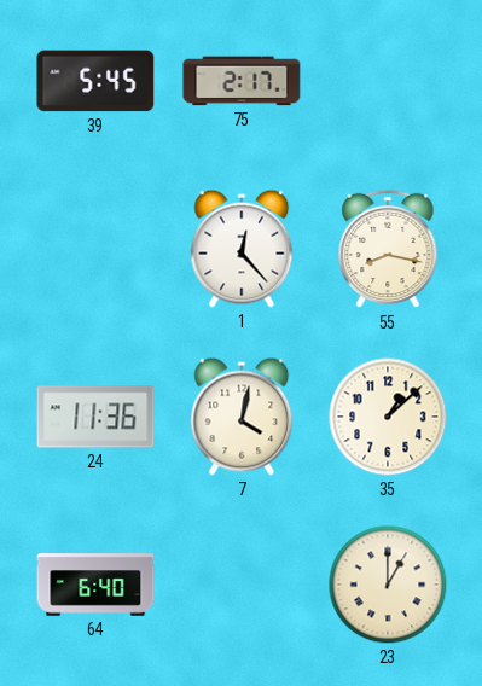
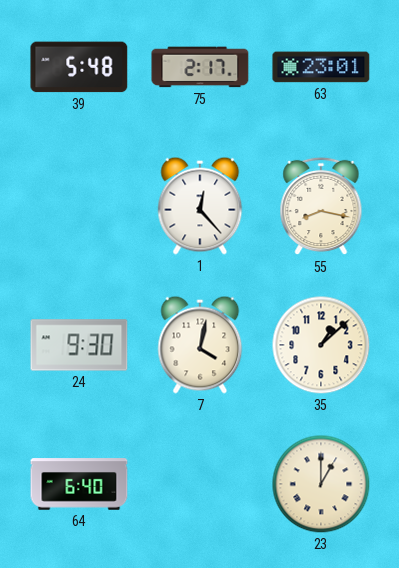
39: 5:45 -> 5:48 (79, 67)
63: none -> 23:01 (321, 67)
24: 11:36 -> 9:30 (79, 345)
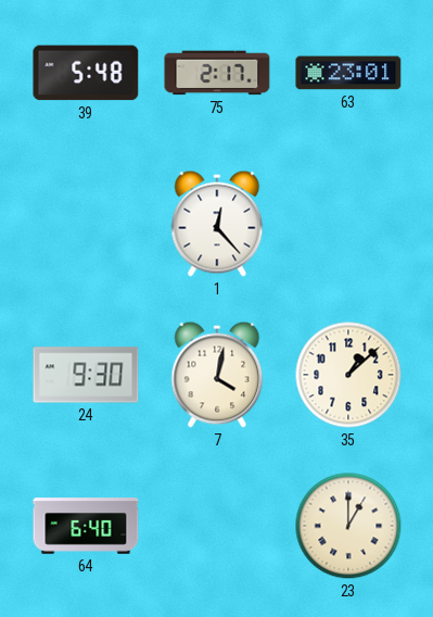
55: 8:17 -> none (321, 206)
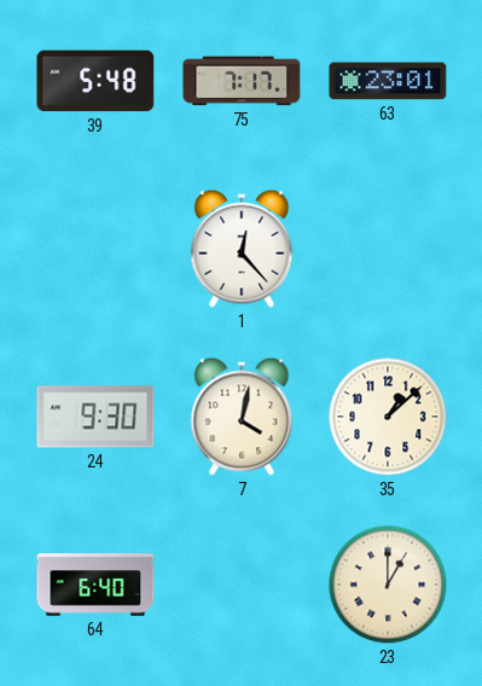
75: 2:17 -> 7:17 (242, 81)
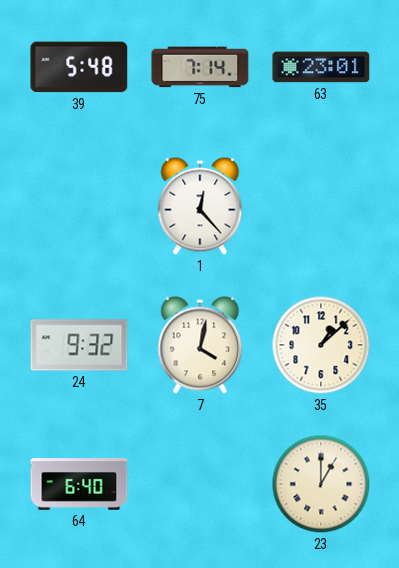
75: 7:17 -> 7:14 (200, 67)
24: 9:30 -> 9:32 (79, 345)
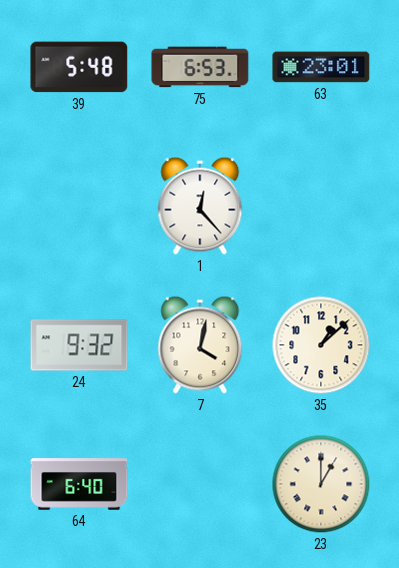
75: 7:14 -> 6:53 (200, 67)
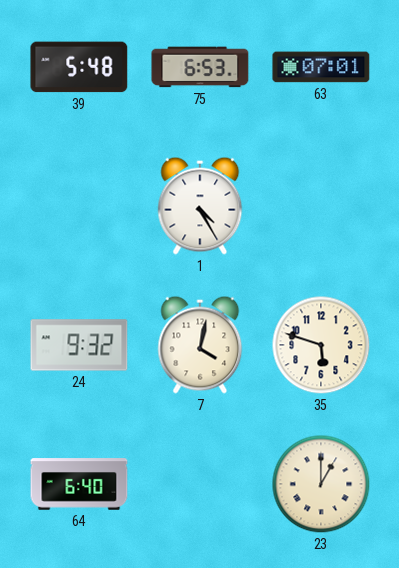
63: 23:01 -> 07:01 (321, 67)
1: 12:23 -> 4:25 (200, 206)
35: 1:08 -> 5:48 (321, 345)
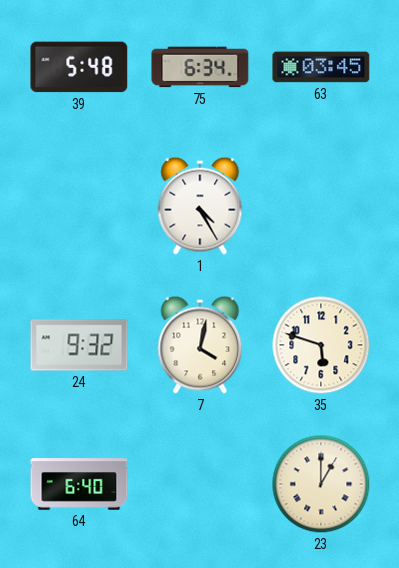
75: 6:53 -> 6:34 (200, 67)
63: 07:01 -> 03:45 (321, 67)
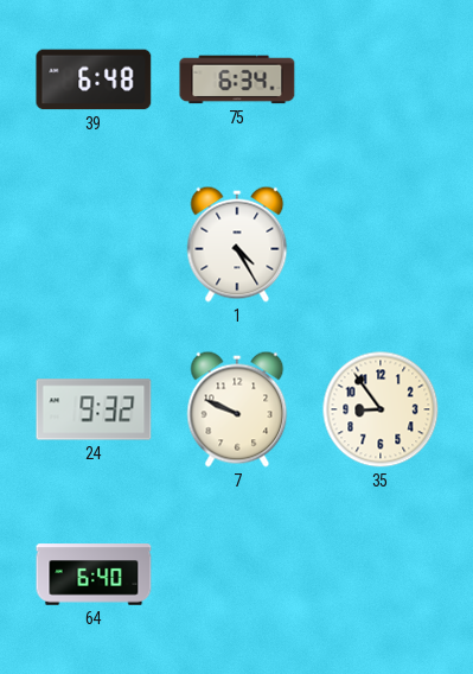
39: 5:48 -> 6:48 (94, 80)
63: 03:45 -> none (321, 67)
7: 4:02 -> 9:49 (237, 409)
35: 5:48 -> 8:54 (381, 409)
23: 1:00 -> none (321, 484)
